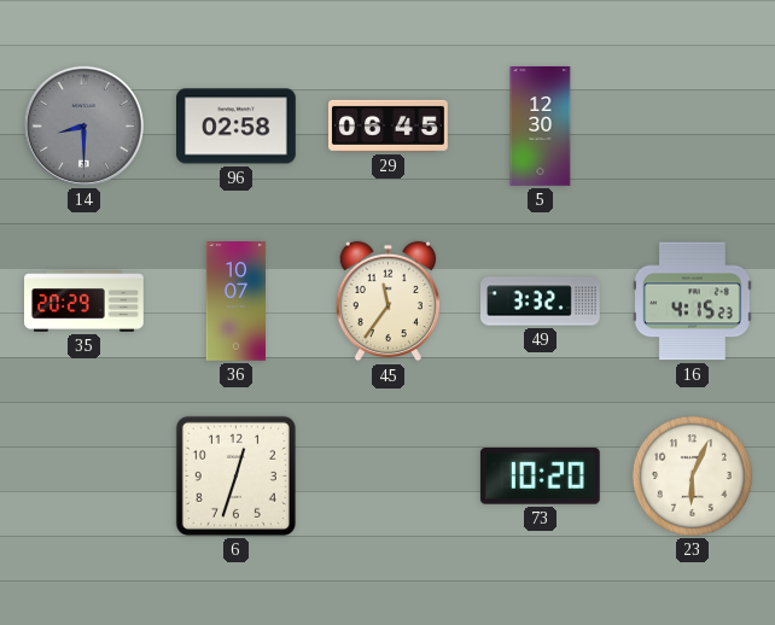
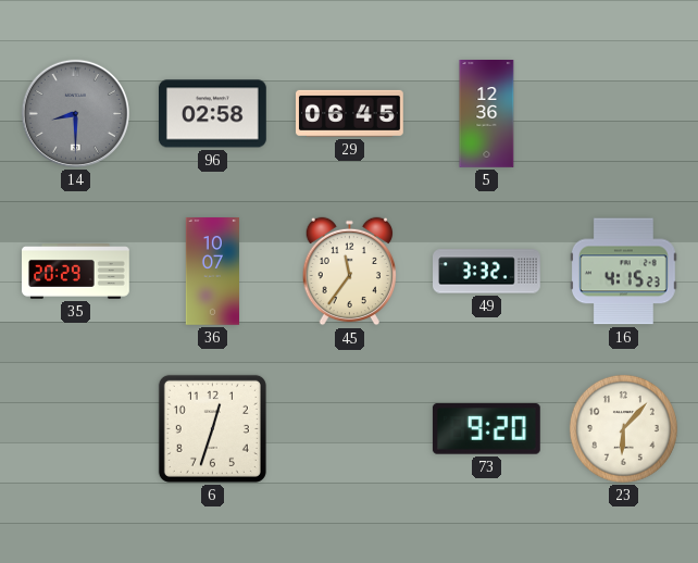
5: 12:30 -> 12:36 (487, 114)
73: 10:20 -> 9:20 (486, 429)
23: 6:04 -> 6:07 (623, 428)
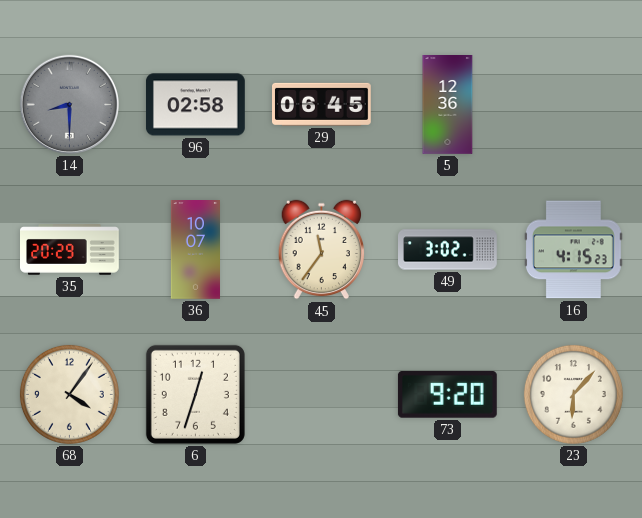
49: 3:32 -> 3:02 (448, 250)
68: none -> 4:06 (69, 394)
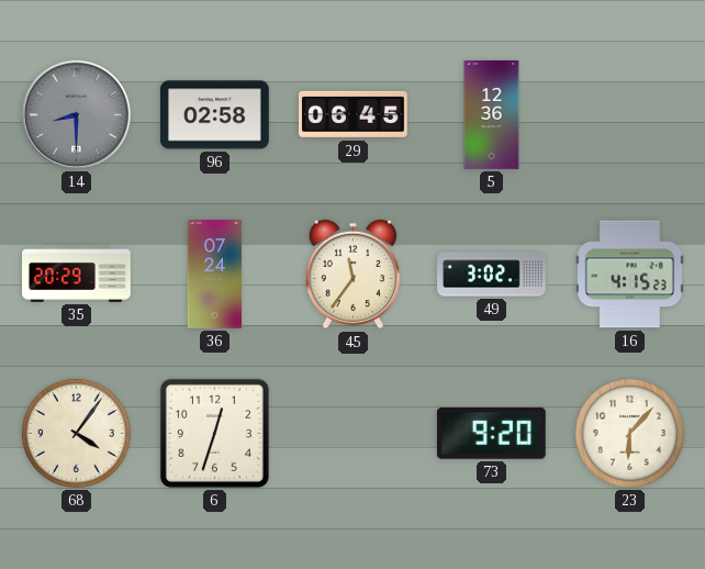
36: 10:07 -> 07:24 (214, 275)
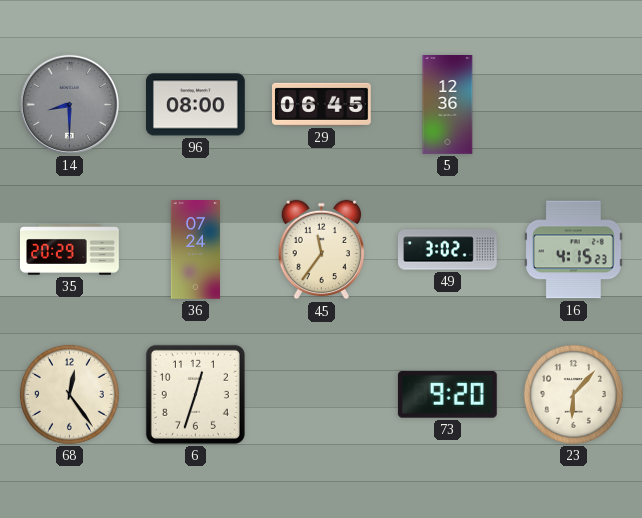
96: 02:58 -> 08:00 (195, 105)
68: 4:06 -> 12:24 (69, 394)
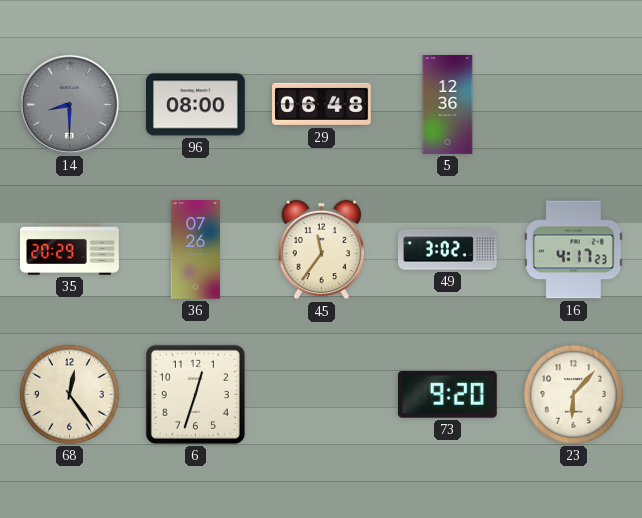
29: 06:45 -> 06:48 (322, 104)
36: 07:24 -> 07:26 (195, 250)
16: 4:15 -> 4:17 (573, 250)
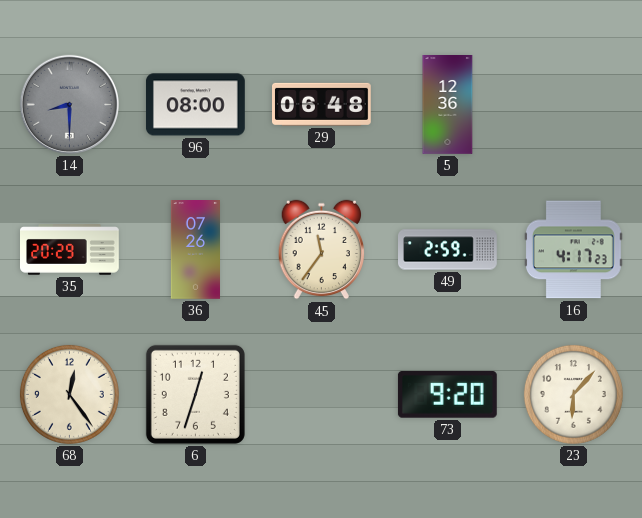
49: 3:02 -> 2:59 (448, 250)
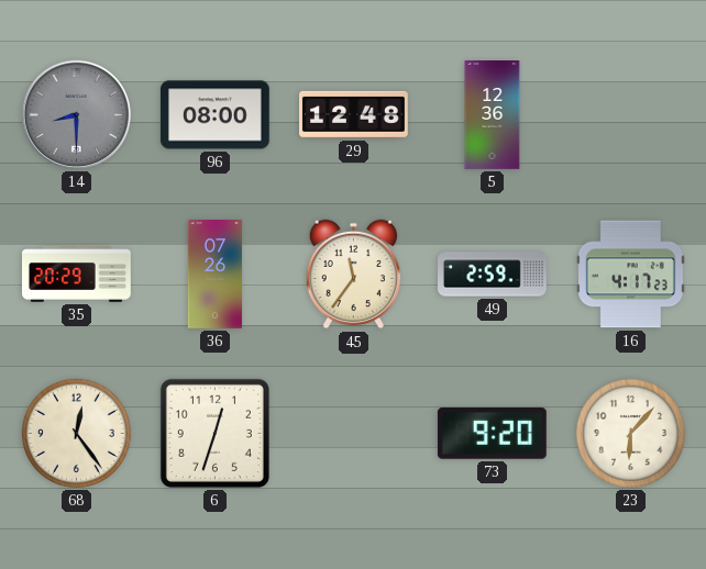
29: 06:48 -> 12:48 (354, 114)
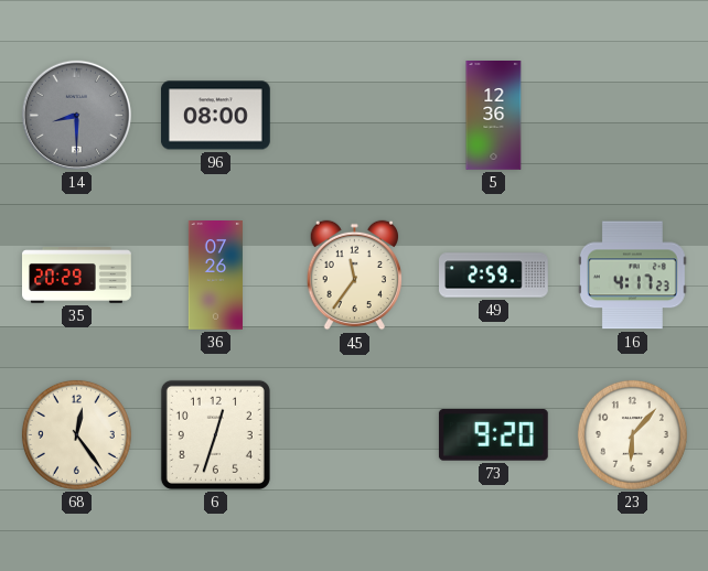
29: 12:48 -> none (354, 114)
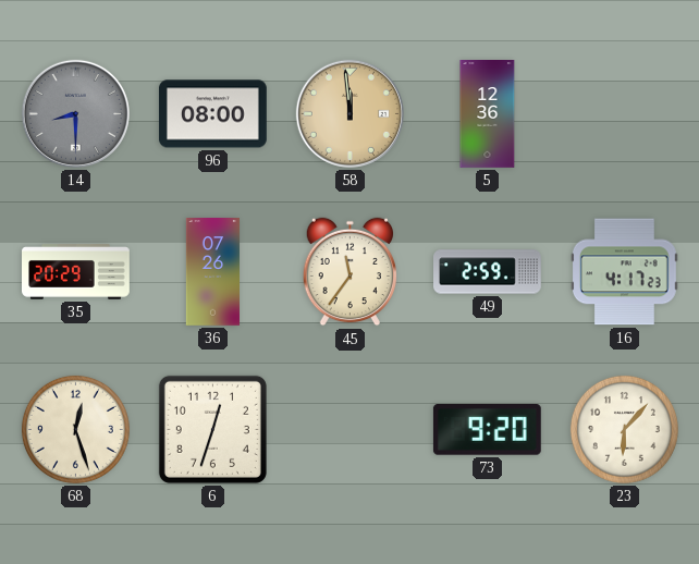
58: none -> 11:59 (349, 113)
68: 12:24 -> 12:27 (75, 429)
